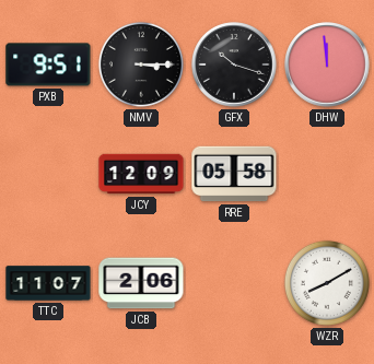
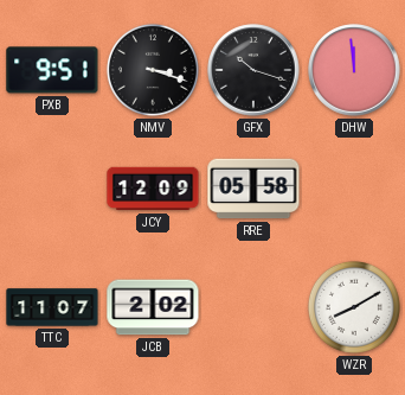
NMV: 3:15 -> 3:18 (153, 70)
JCB: 2:06 -> 2:02 (153, 307)
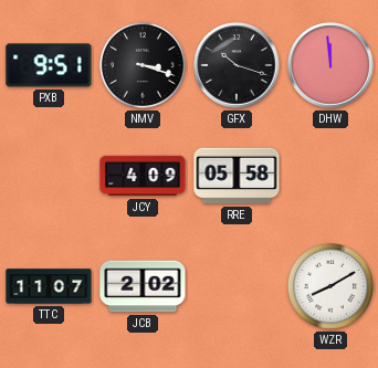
JCY: 12:09 -> 4:09 (143, 176)
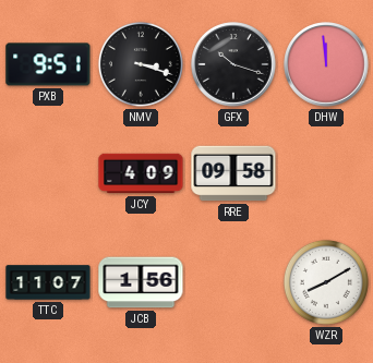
RRE: 05:58 -> 09:58 (233, 173)
JCB: 2:02 -> 1:56 (141, 282)
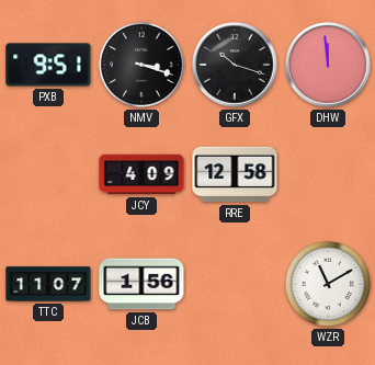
RRE: 09:58 -> 12:58 (235, 174)
WZR: 8:10 -> 11:10 (328, 284)
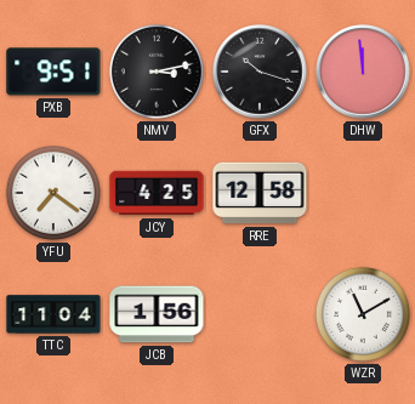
NMV: 3:18 -> 3:13 (157, 72)
YFU: none -> 7:21 (53, 193)
JCY: 4:09 -> 4:25 (157, 193)
TTC: 11:07 -> 11:04 (53, 314)
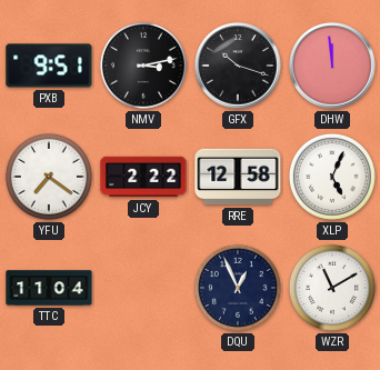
JCY: 4:25 -> 2:22 (143, 177)
XLP: none -> 5:04 (332, 177)
JCB: 1:56 -> none (157, 314)
DQU: none -> 12:56 (238, 288)
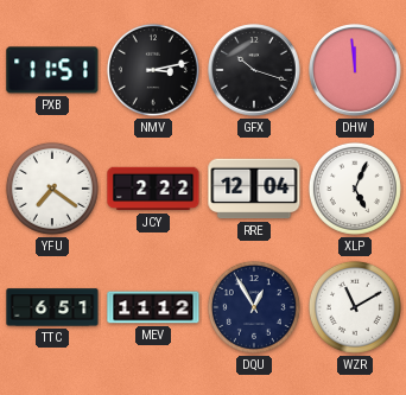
PXB: 9:51 -> 11:51 (52, 70)
RRE: 12:58 -> 12:04 (254, 189)
TTC: 11:04 -> 6:51 (52, 307)
MEV: none -> 11:12 (153, 307)
DQU: 12:56 -> 12:55 (254, 307)
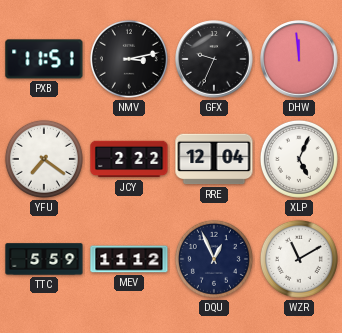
GFX: 10:18 -> 9:34 (214, 59)
TTC: 6:51 -> 5:59 (44, 259)
DQU: 12:55 -> 12:56 (214, 259)
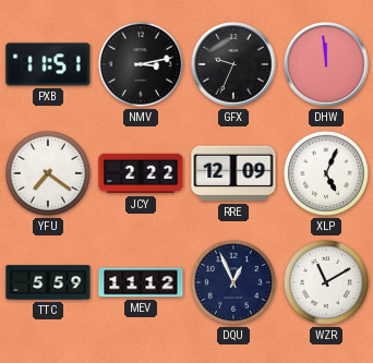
RRE: 12:04 -> 12:09 (233, 173)
